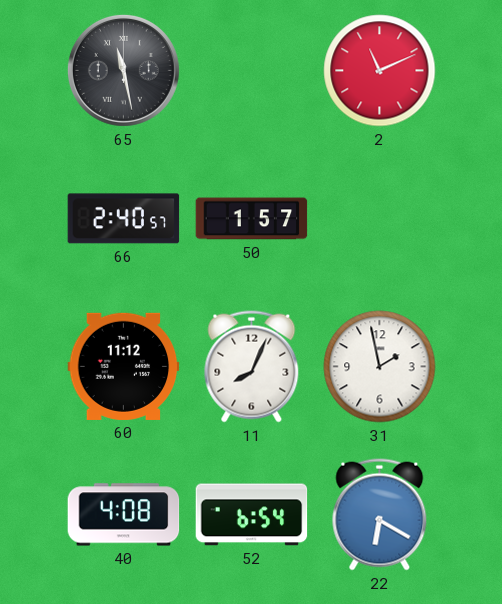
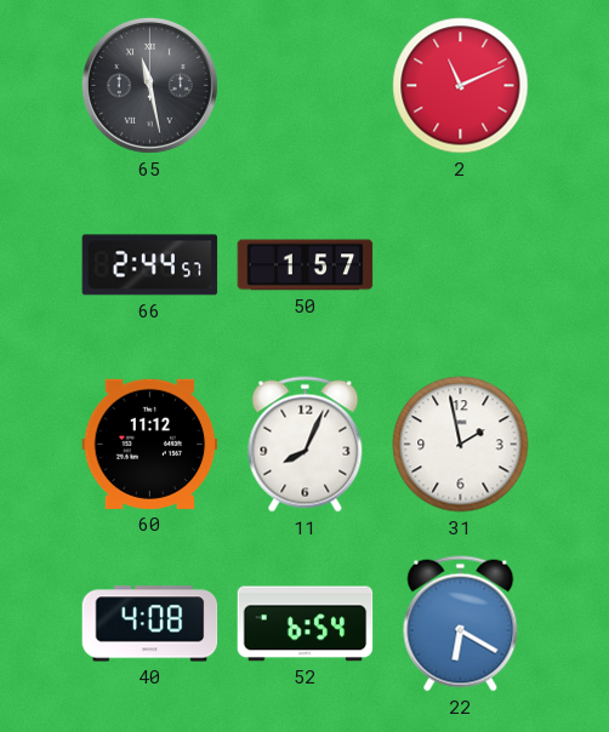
66: 2:40 -> 2:44 (150, 265)
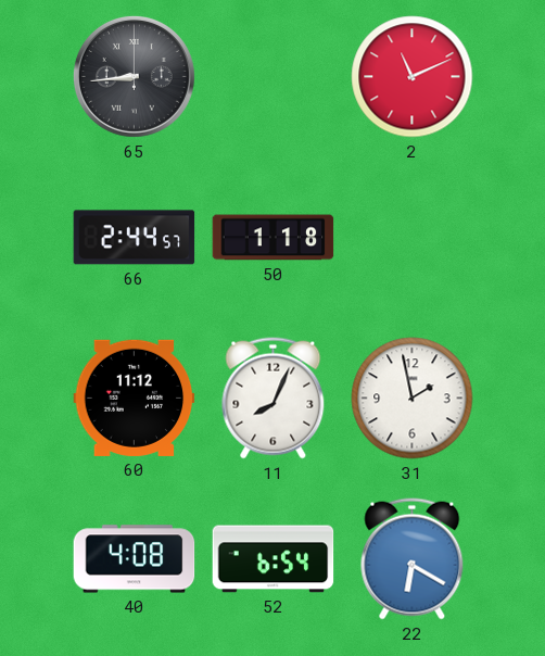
65: 11:28 -> 8:44 (134, 76)
50: 1:57 -> 1:18 (274, 238)
